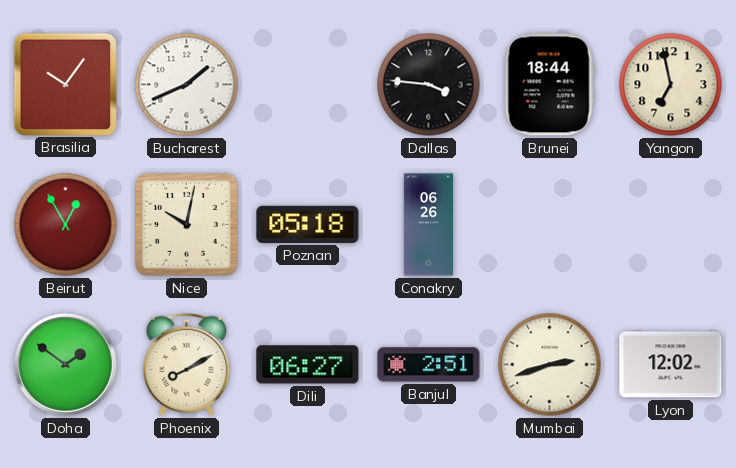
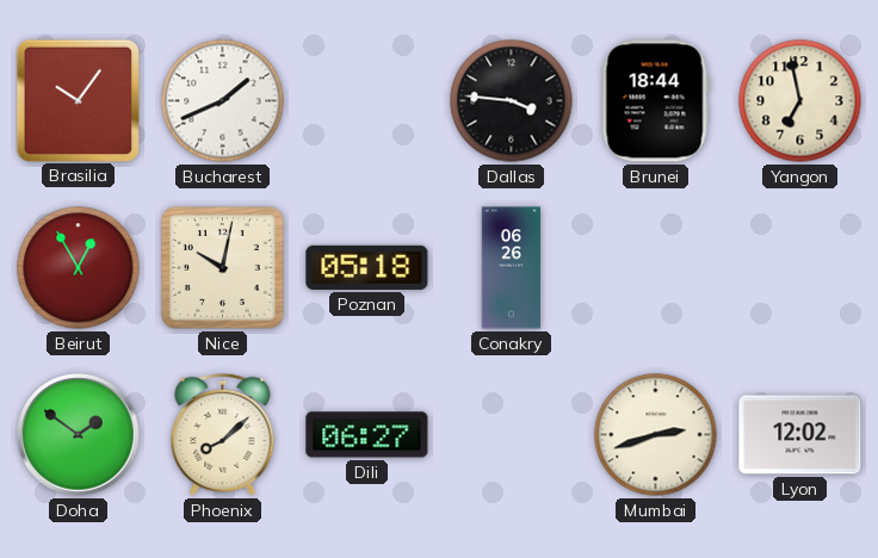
Phoenix: 8:10 -> 8:08 (223, 434)
Banjul: 2:51 -> none (429, 365)
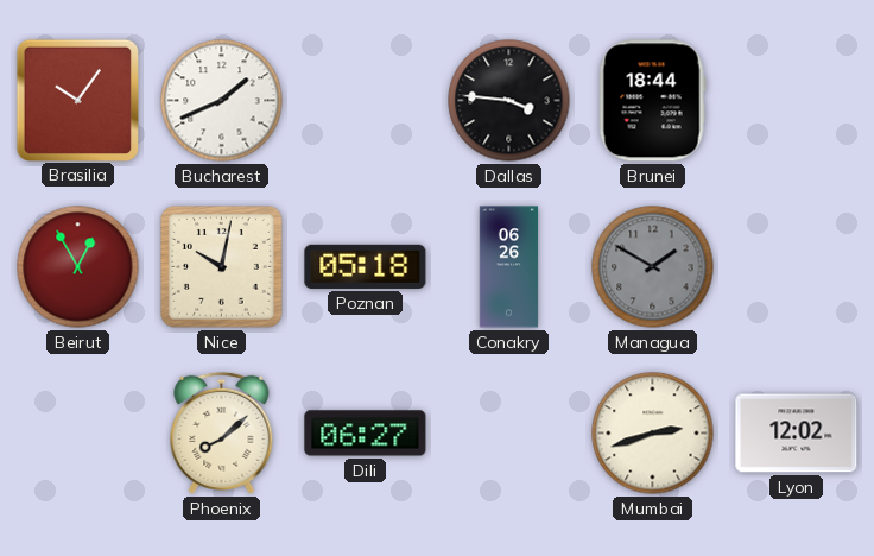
Yangon: 6:58 -> none (800, 101)
Managua: none -> 1:50 (653, 267)
Doha: 1:51 -> none (79, 435)
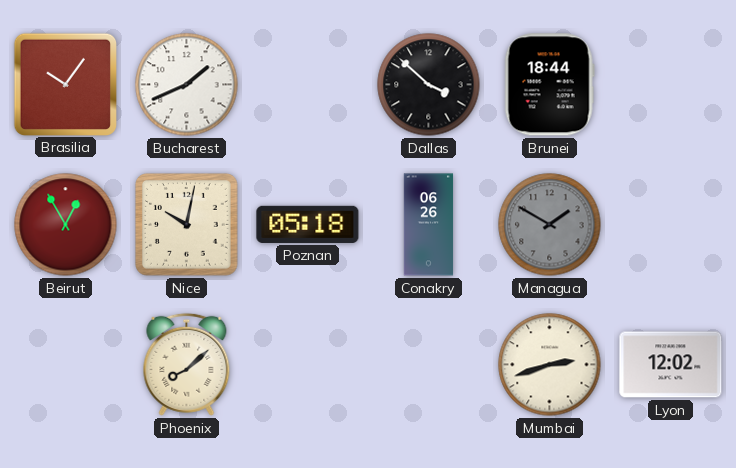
Dallas: 3:46 -> 3:52 (429, 85)
Dili: 06:27 -> none (366, 434)
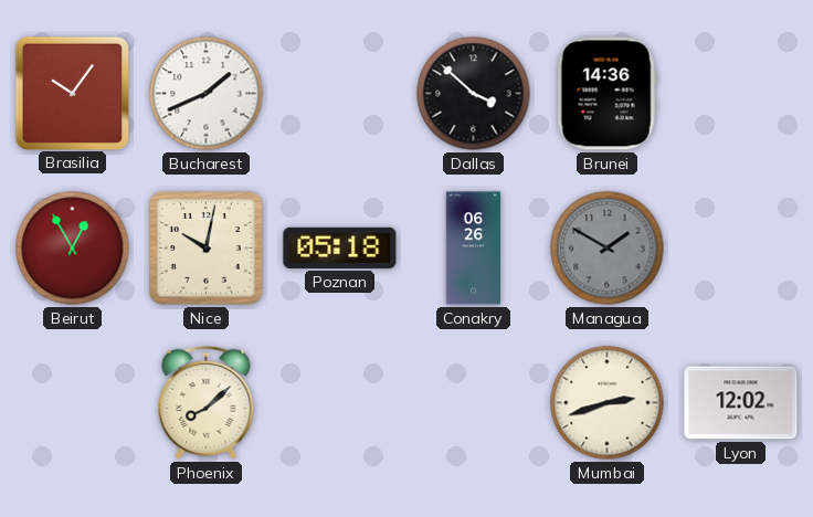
Brunei: 18:44 -> 14:36 (606, 94)
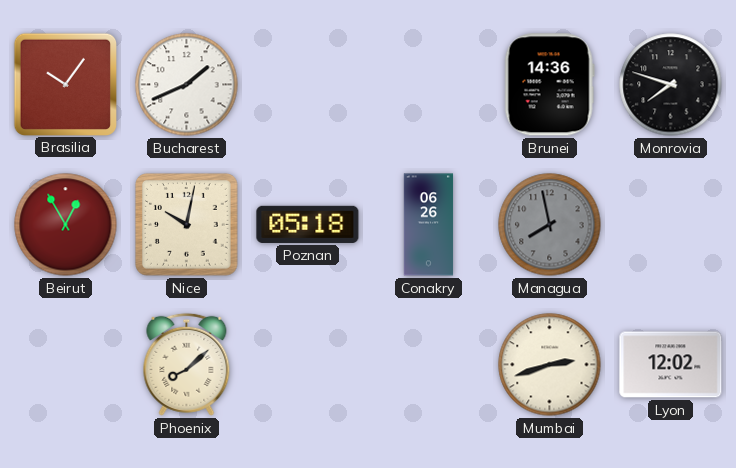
Dallas: 3:52 -> none (474, 94)
Monrovia: none -> 7:48 (671, 85)
Managua: 1:50 -> 7:58 (550, 225)
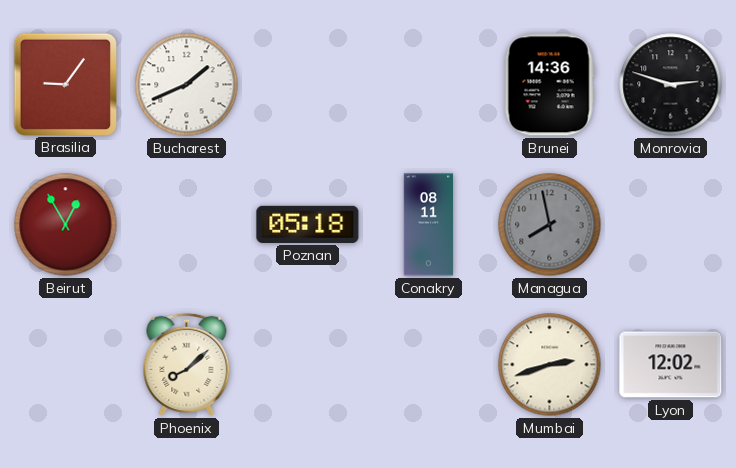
Brasilia: 10:06 -> 9:06 (65, 84)
Monrovia: 7:48 -> 2:48 (671, 85)
Nice: 10:02 -> none (187, 225)
Conakry: 06:26 -> 08:11 (429, 225)
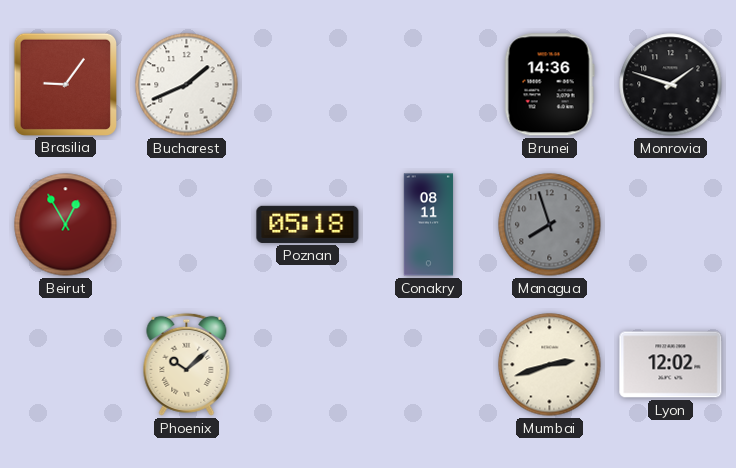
Monrovia: 2:48 -> 1:48 (671, 85)
Managua: 7:58 -> 7:57 (550, 225)
Phoenix: 8:08 -> 10:08 (187, 364)
